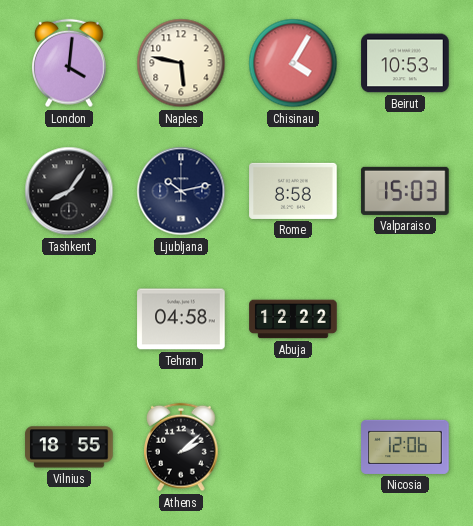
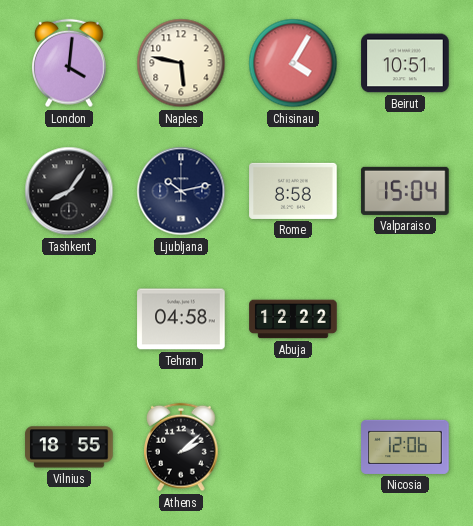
Beirut: 10:53 -> 10:51 (405, 63)
Valparaiso: 15:03 -> 15:04 (405, 191)
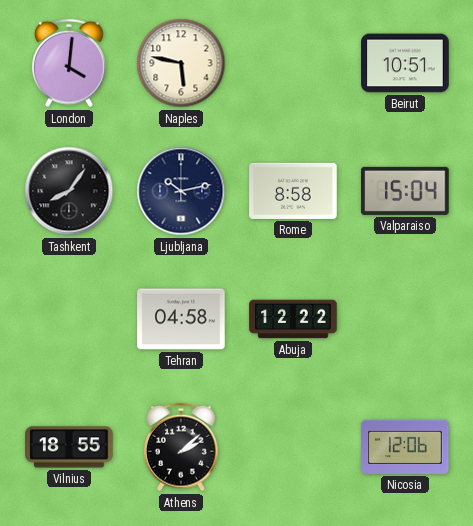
Chisinau: 4:05 -> none (293, 63)
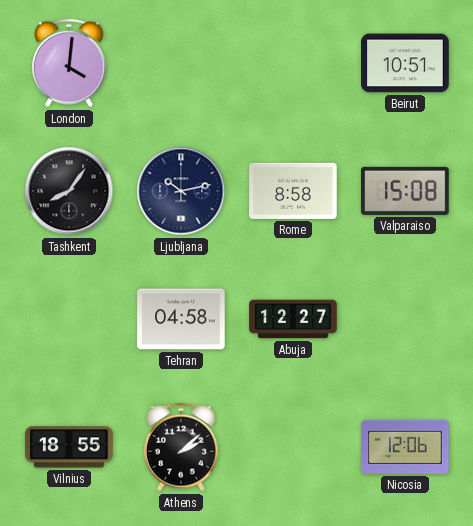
Naples: 5:47 -> none (181, 63)
Valparaiso: 15:04 -> 15:08 (405, 191)
Abuja: 12:22 -> 12:27 (293, 319)
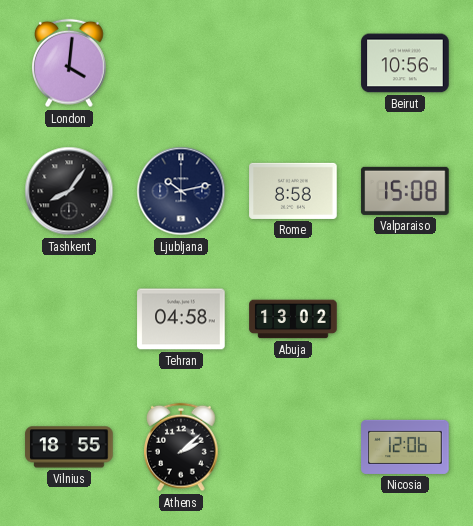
Beirut: 10:51 -> 10:56 (405, 63)
Abuja: 12:27 -> 13:02 (293, 319)
